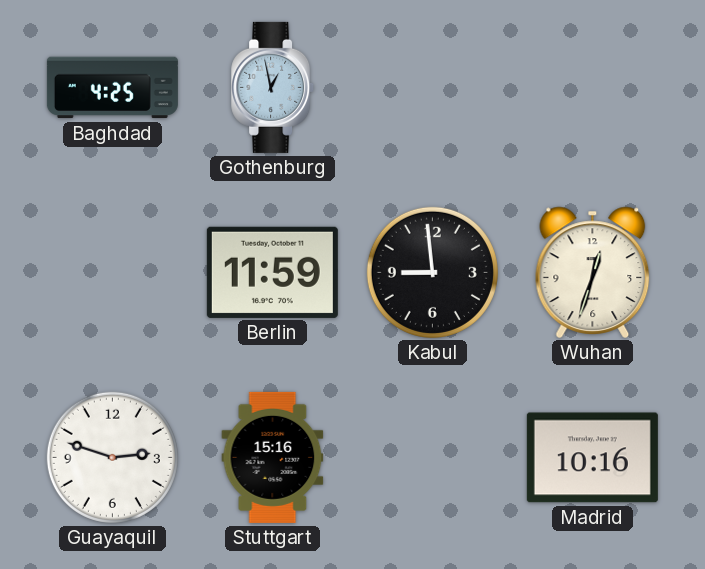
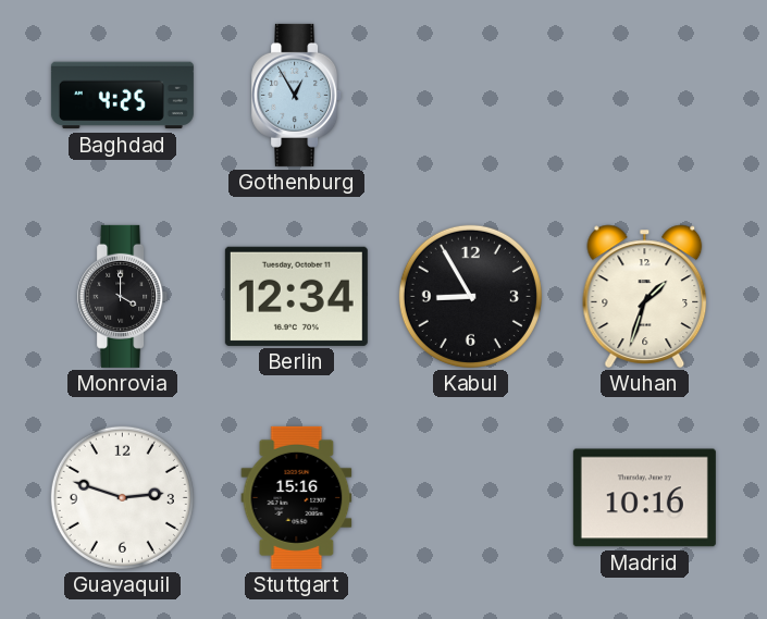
Gothenburg: 12:58 -> 12:55 (297, 95)
Monrovia: none -> 4:00 (123, 296)
Berlin: 11:59 -> 12:34 (296, 296)
Kabul: 8:59 -> 8:55 (470, 296)
Wuhan: 12:33 -> 1:33 (645, 296)
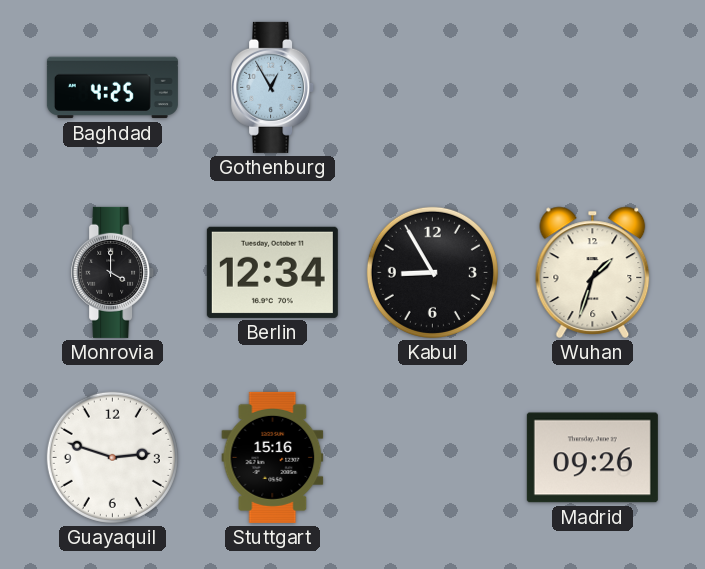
Madrid: 10:16 -> 09:26 (592, 458)
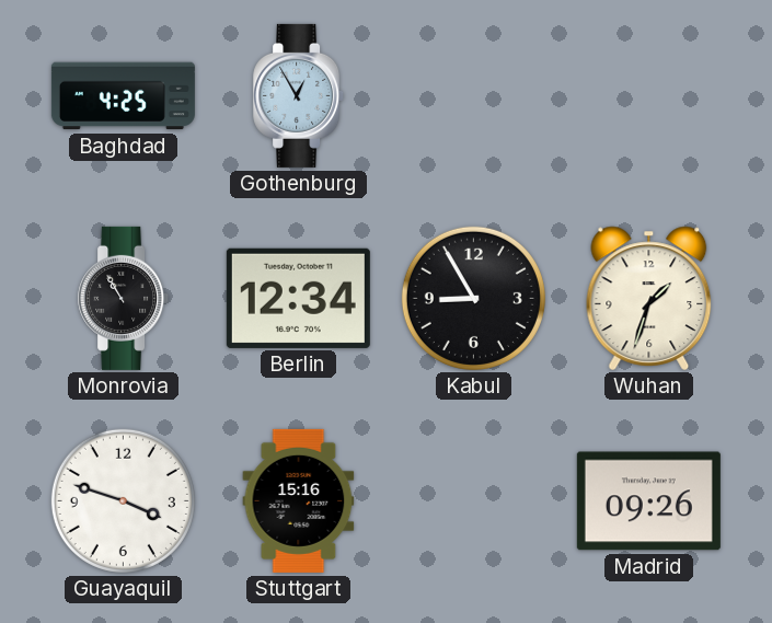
Monrovia: 4:00 -> 10:55 (124, 298)
Guayaquil: 2:48 -> 3:48 (123, 500)
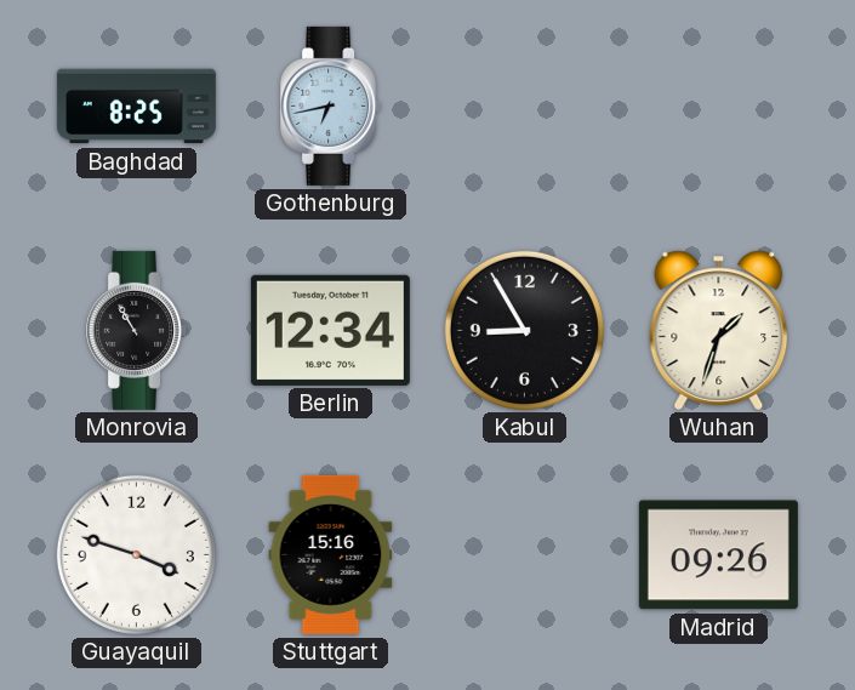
Baghdad: 4:25 -> 8:25 (136, 107)
Gothenburg: 12:55 -> 6:43 (331, 106)
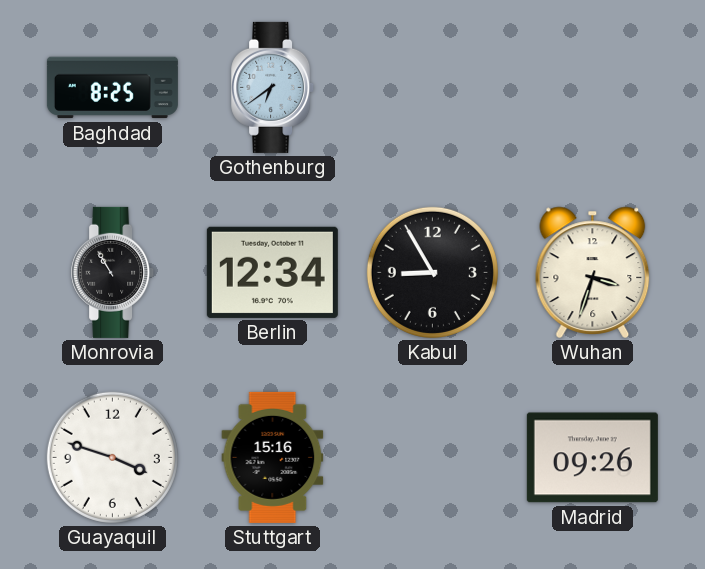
Gothenburg: 6:43 -> 6:39 (273, 87)
Wuhan: 1:33 -> 3:33 (593, 272)
